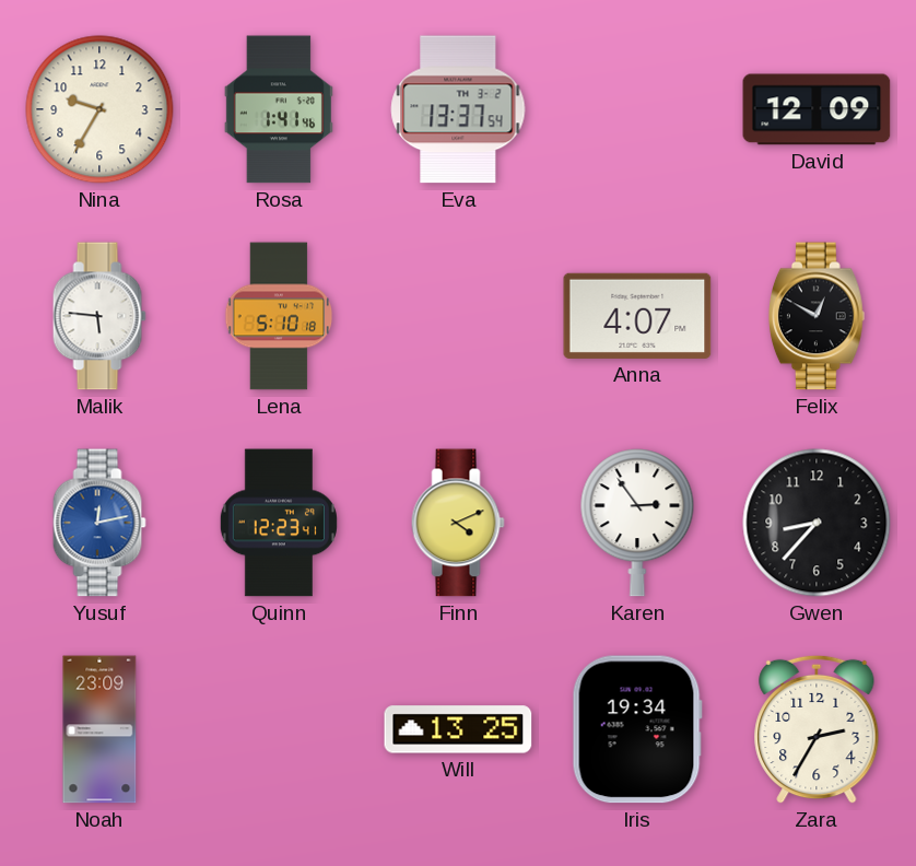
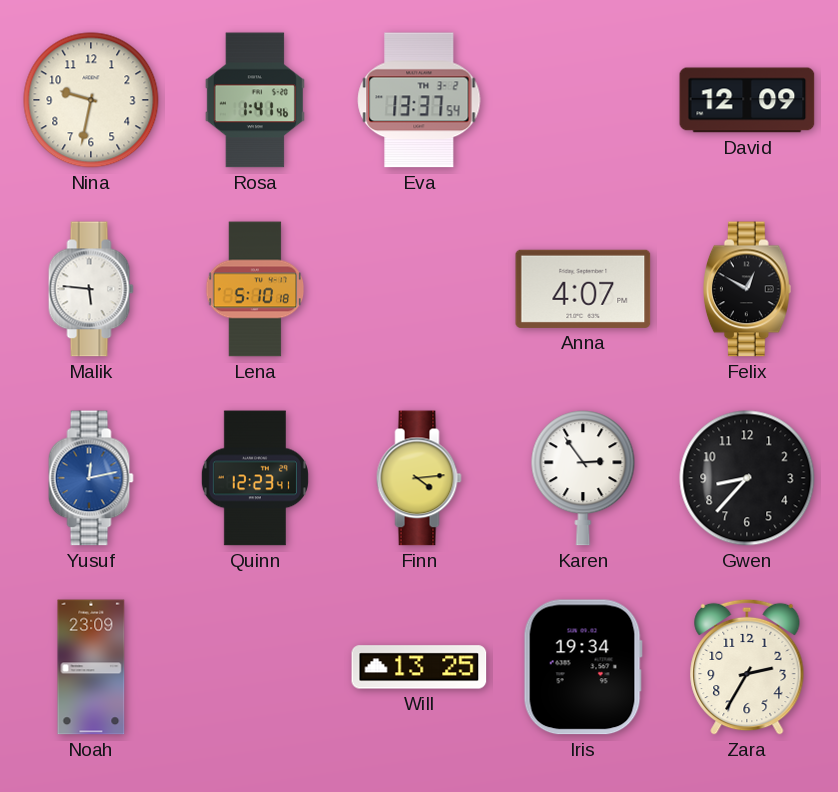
Nina: 9:35 -> 9:32 (91, 100)
Finn: 4:11 -> 4:14 (419, 478)
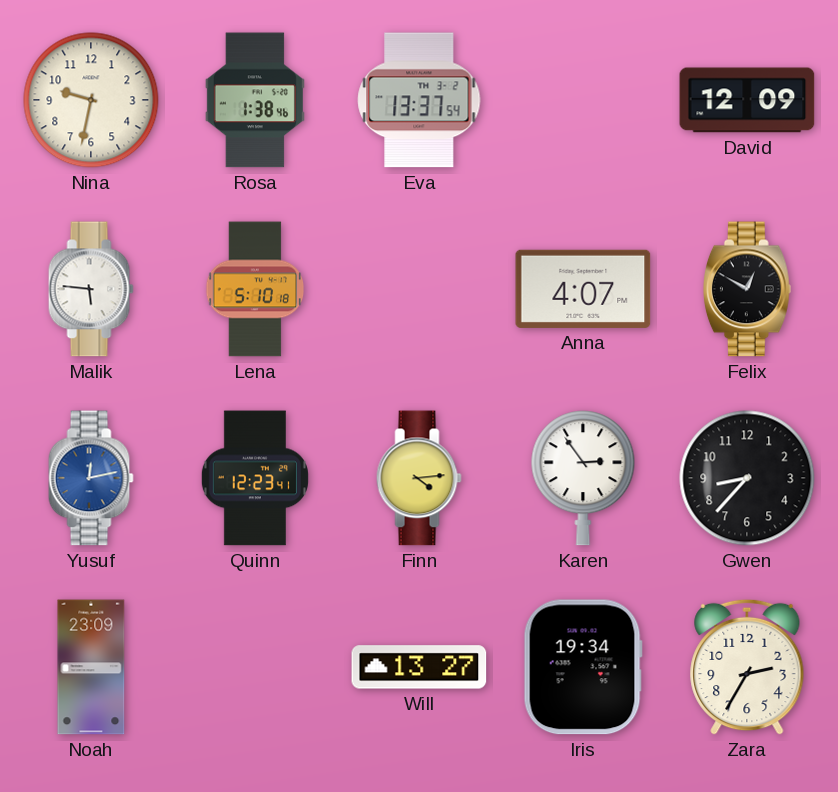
Rosa: 1:41 -> 1:38 (255, 100)
Will: 13:25 -> 13:27 (419, 667)
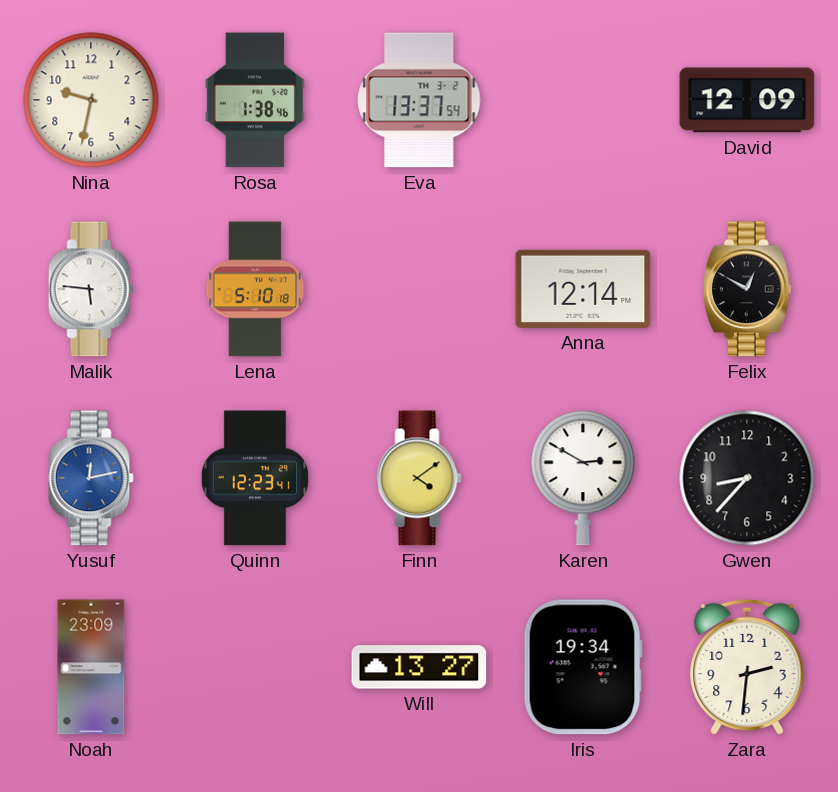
Anna: 4:07 -> 12:14 (583, 289)
Finn: 4:14 -> 4:09 (419, 478)
Karen: 2:54 -> 2:50 (583, 478)
Zara: 2:35 -> 2:31 (747, 667)
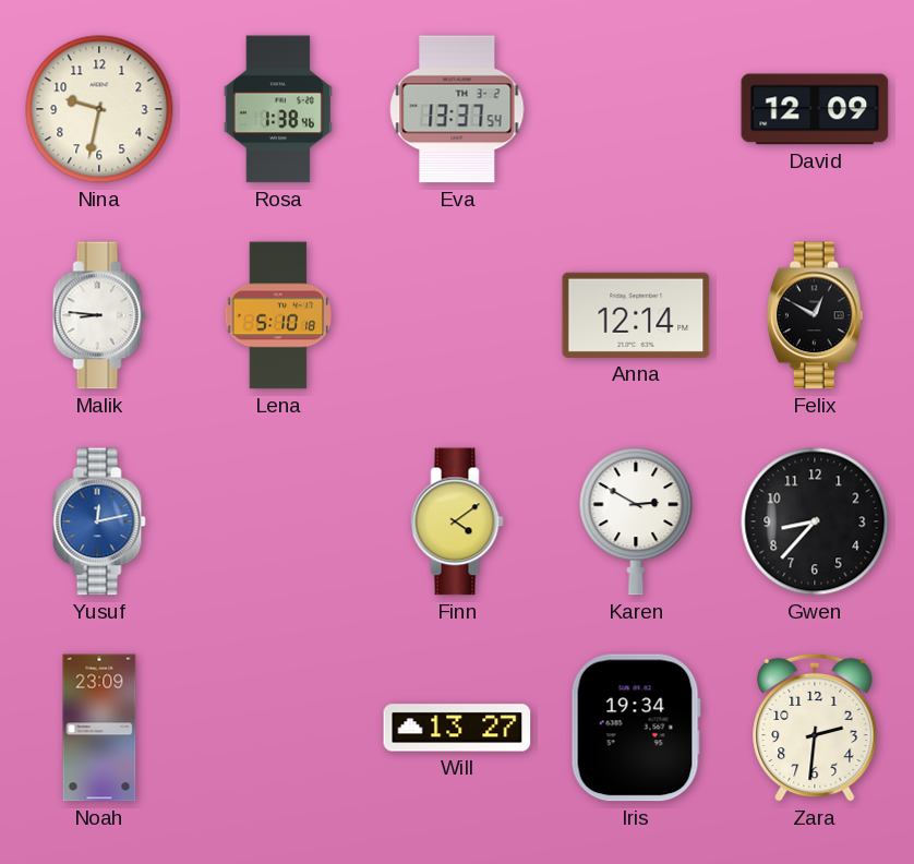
Malik: 5:46 -> 8:46 (99, 315)
Quinn: 12:23 -> none (255, 478)
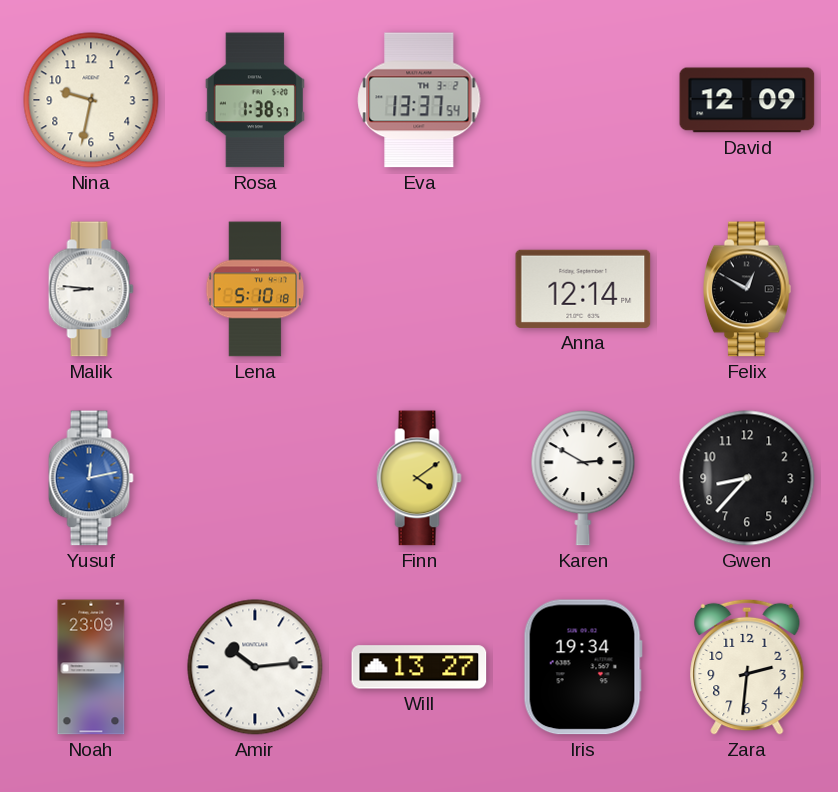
Rosa: 1:38:46 -> 1:38:57 (255, 100)
Amir: none -> 10:14 (255, 667)
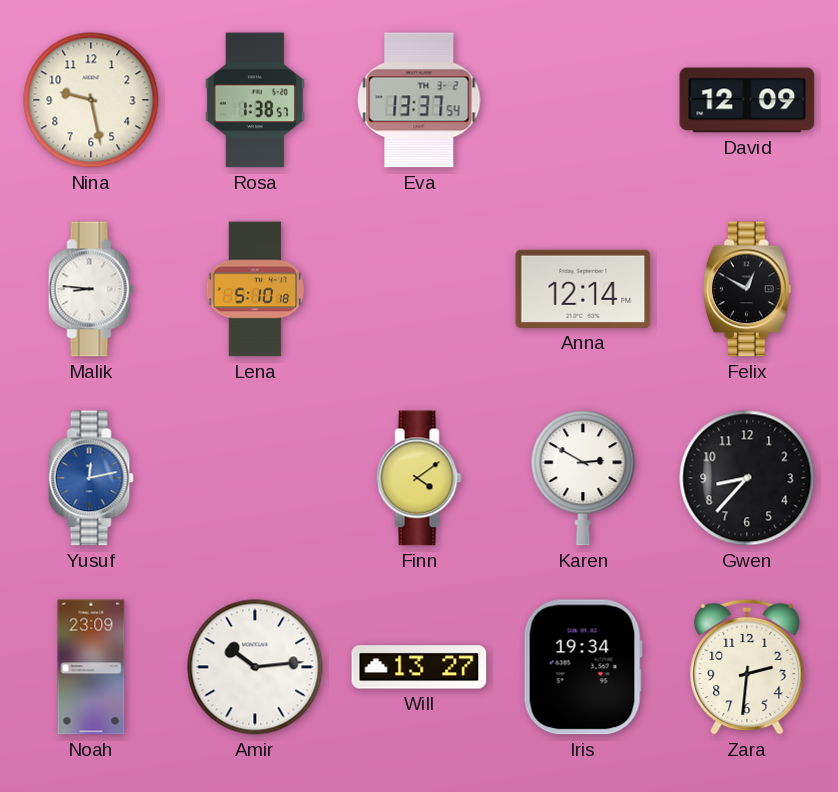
Nina: 9:32 -> 9:28 (91, 100)
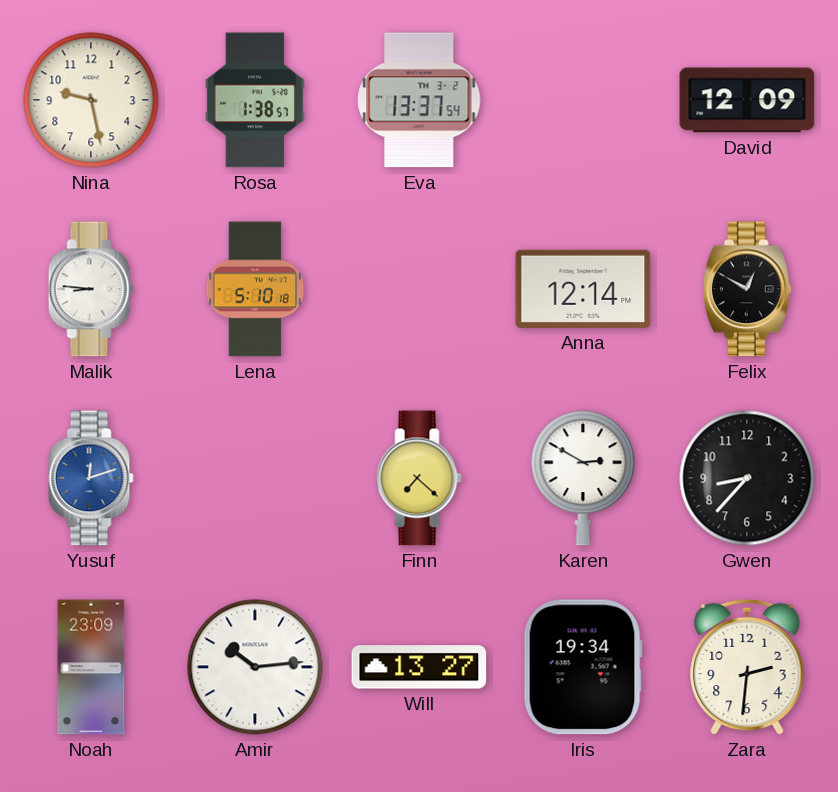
Yusuf: 12:13 -> 12:12 (91, 478)
Finn: 4:09 -> 7:22 (419, 478)
